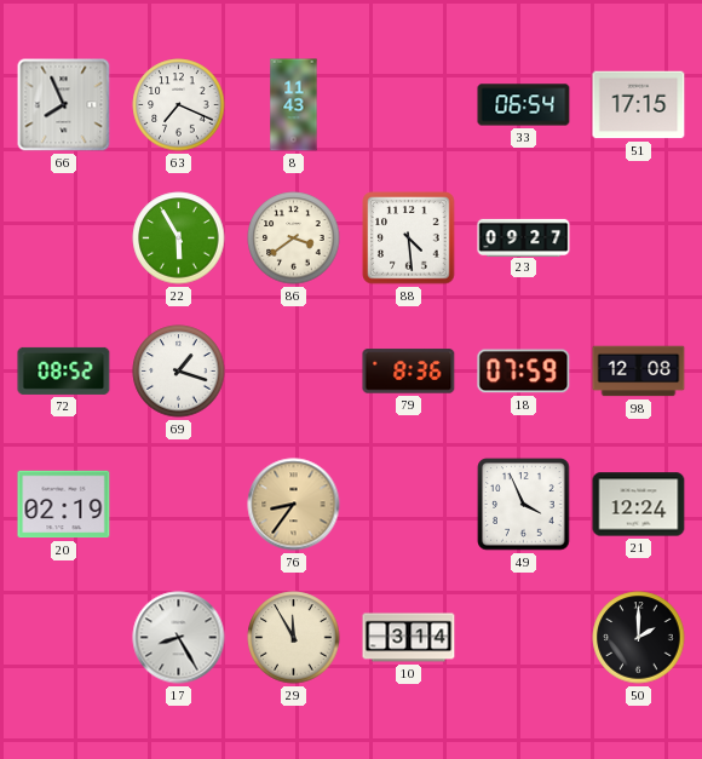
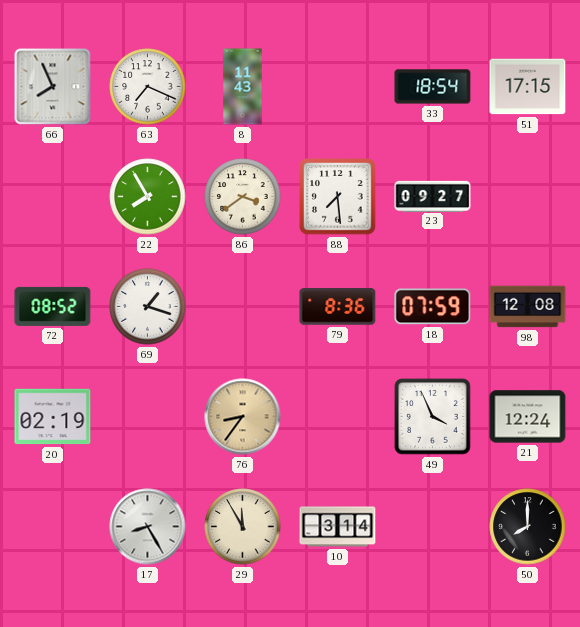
33: 06:54 -> 18:54 (433, 87)
22: 5:55 -> 7:55 (148, 197)
88: 4:29 -> 7:29 (338, 197)
50: 2:00 -> 8:00 (528, 527)
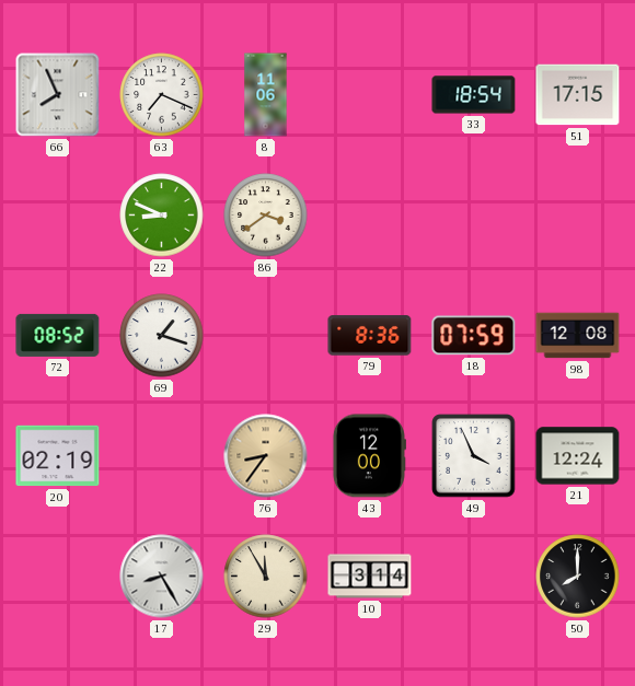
8: 11:43 -> 11:06 (266, 95)
22: 7:55 -> 8:49 (162, 216)
88: 7:29 -> none (338, 197)
23: 09:27 -> none (433, 196)
43: none -> 12:00 (369, 456)
